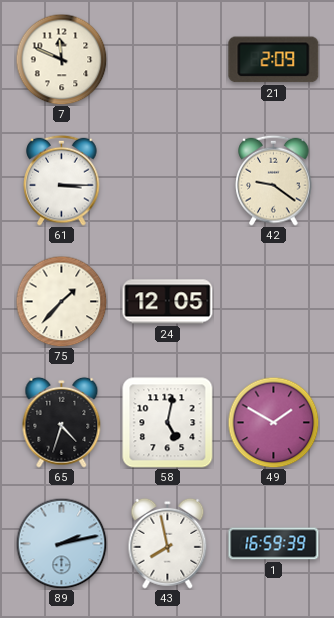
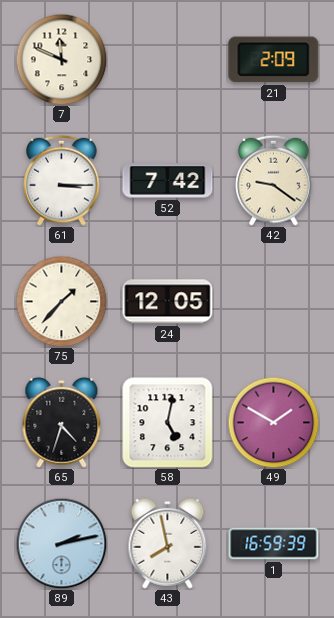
52: none -> 7:42 (168, 181)
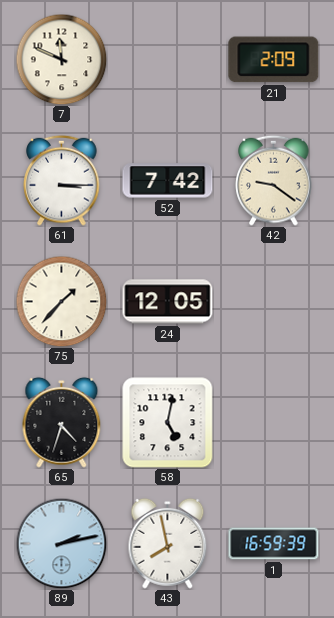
49: 1:50 -> none (273, 422)
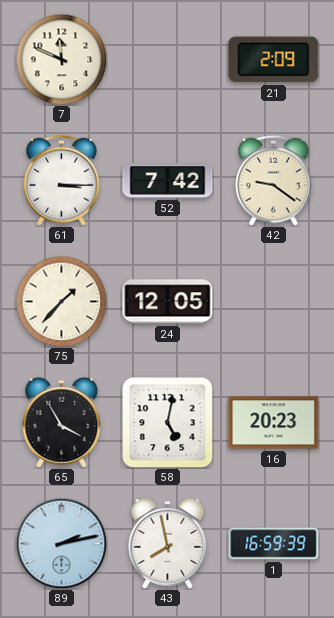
65: 4:33 -> 3:55 (62, 422)
16: none -> 20:23 (274, 423)
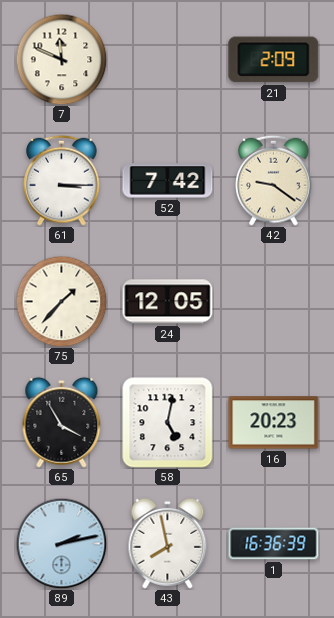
1: 16:59 -> 16:36 (274, 544)
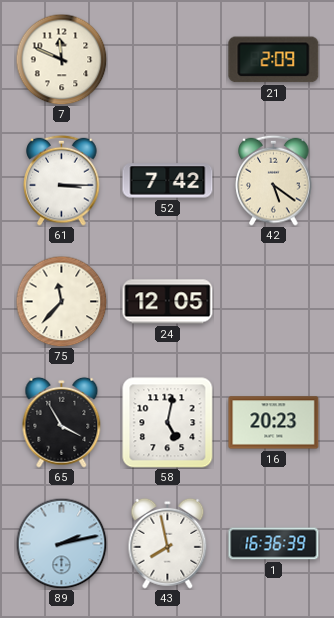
42: 9:21 -> 5:21 (274, 180)
75: 1:37 -> 11:37 (61, 301)
